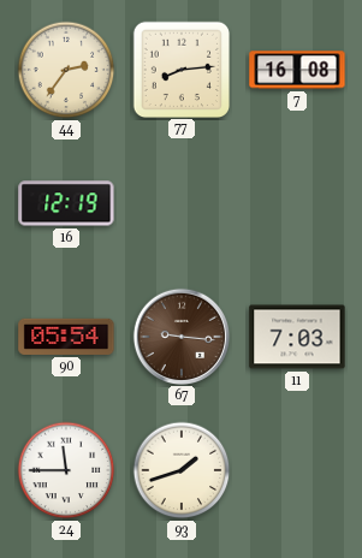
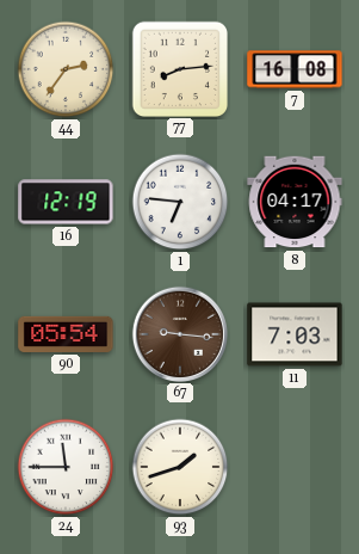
1: none -> 6:46 (180, 202)
8: none -> 04:17 (295, 202)
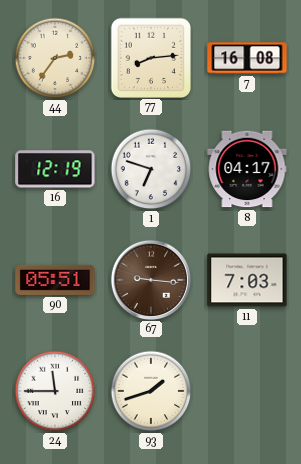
1: 6:46 -> 6:48 (151, 169)
90: 05:54 -> 05:51 (55, 280)
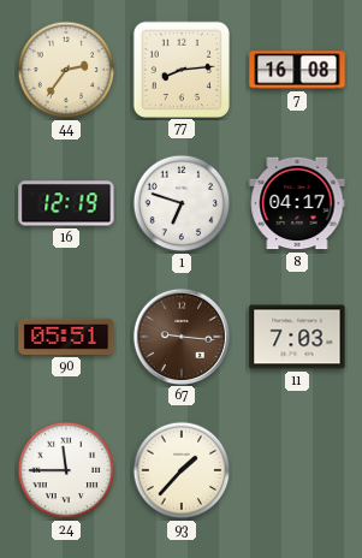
93: 1:42 -> 1:37 (182, 470)
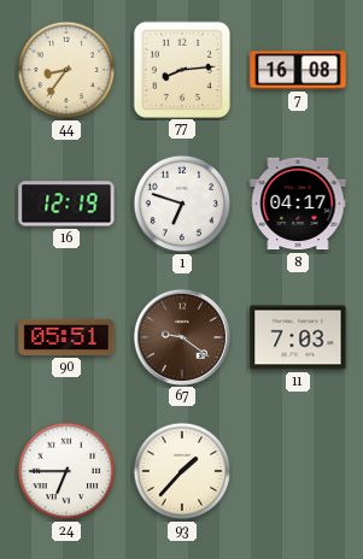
44: 2:36 -> 8:36 (66, 70)
67: 9:16 -> 9:21 (181, 336)
24: 11:45 -> 6:45 (66, 471)
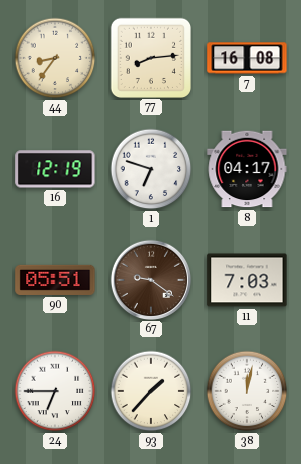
38: none -> 12:02 (247, 391)
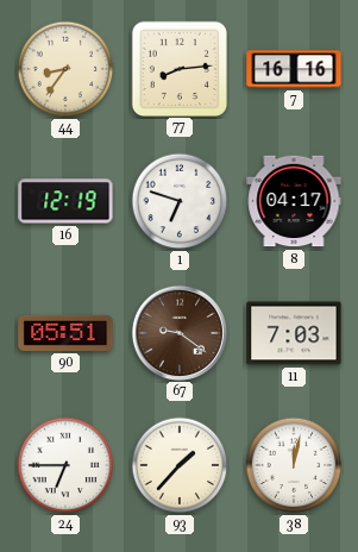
7: 16:08 -> 16:16 (294, 69)
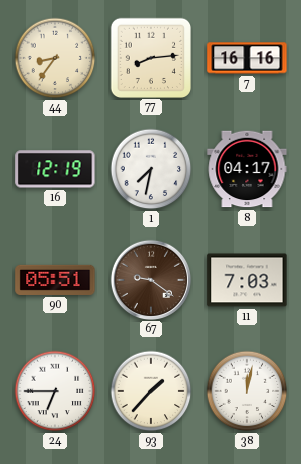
1: 6:48 -> 7:32 (151, 169)
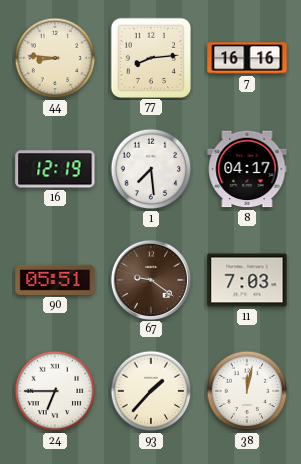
44: 8:36 -> 8:46 (55, 58)
1: 7:32 -> 7:29 (151, 169)
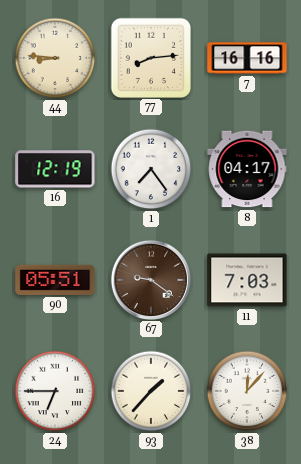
1: 7:29 -> 7:24 (151, 169)
38: 12:02 -> 12:07 (247, 391)
